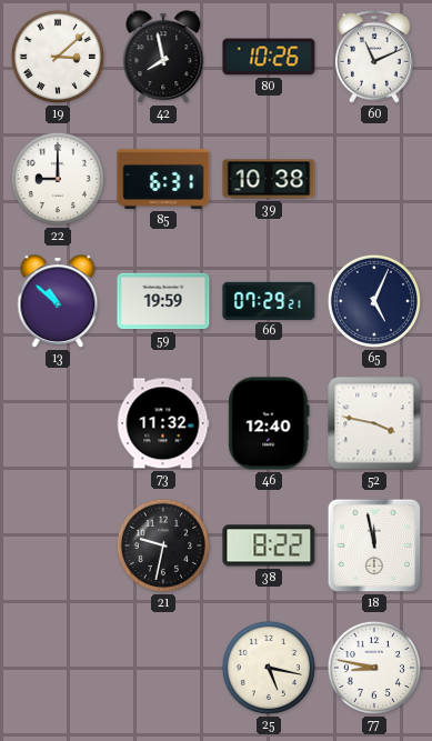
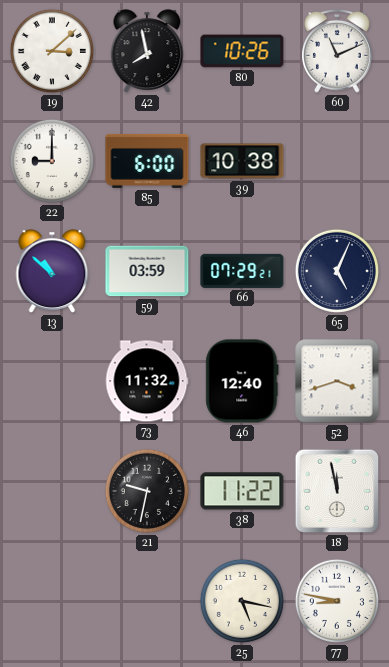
85: 6:31 -> 6:00 (147, 161)
59: 19:59 -> 03:59 (147, 271)
52: 3:47 -> 3:42 (337, 381)
38: 8:22 -> 11:22 (242, 491)
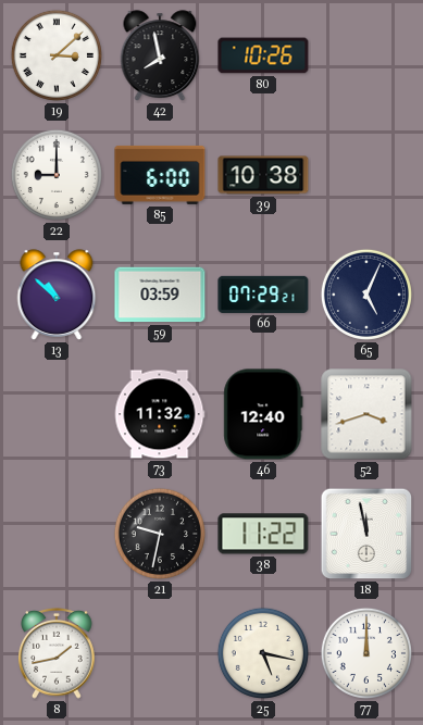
60: 11:11 -> none (338, 51)
8: none -> 1:43 (58, 653)
77: 8:47 -> 12:00 (366, 653)
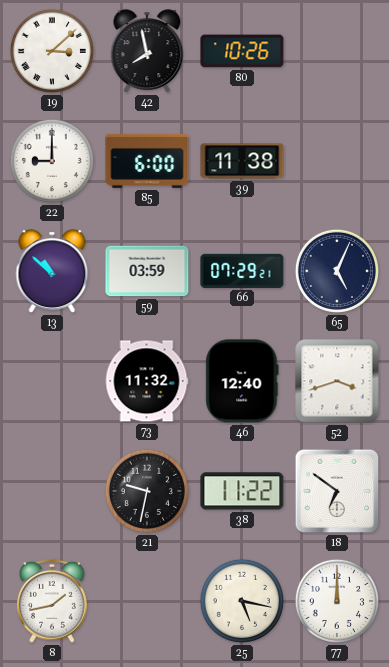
39: 10:38 -> 11:38 (242, 161)
18: 11:58 -> 6:51 (337, 491)
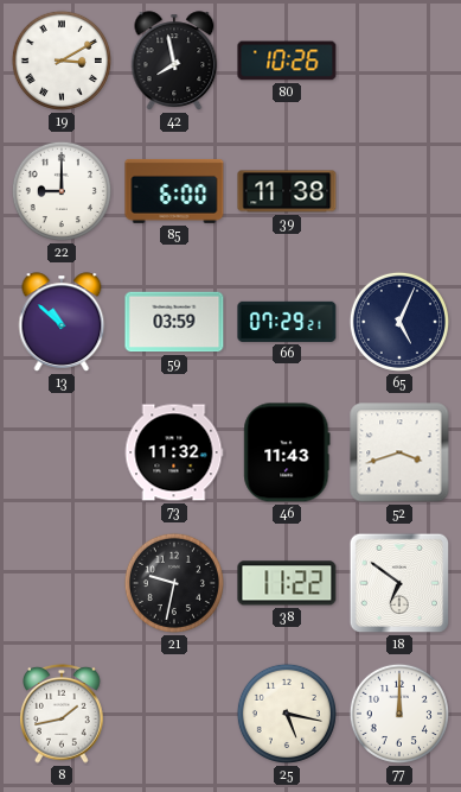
19: 3:08 -> 3:10 (62, 61)
46: 12:40 -> 11:43 (287, 452)
